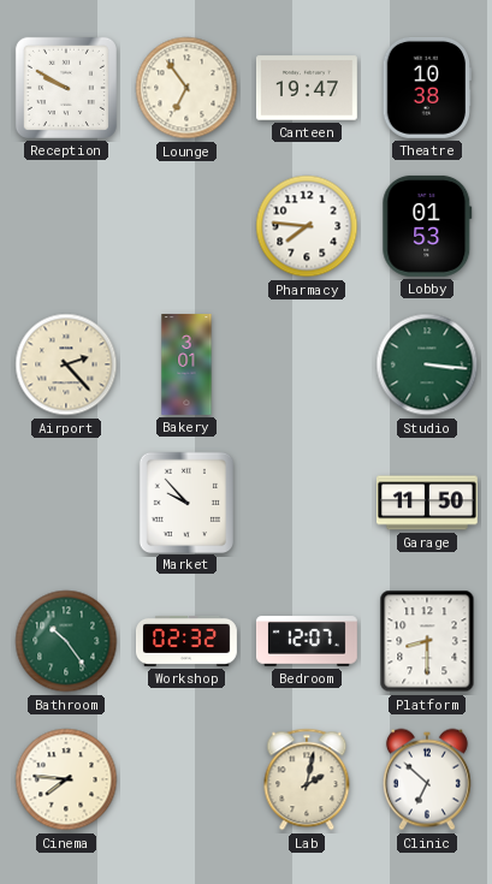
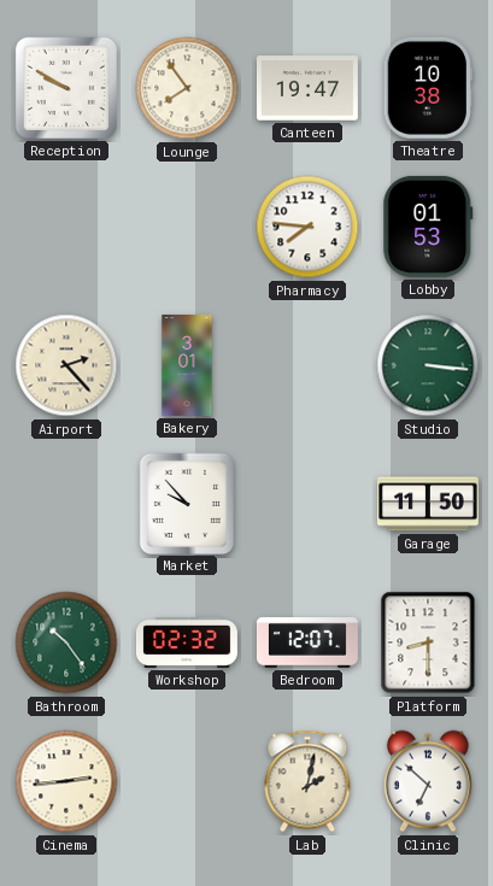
Lounge: 6:54 -> 7:54 (187, 88)
Cinema: 7:46 -> 2:44 (66, 781)
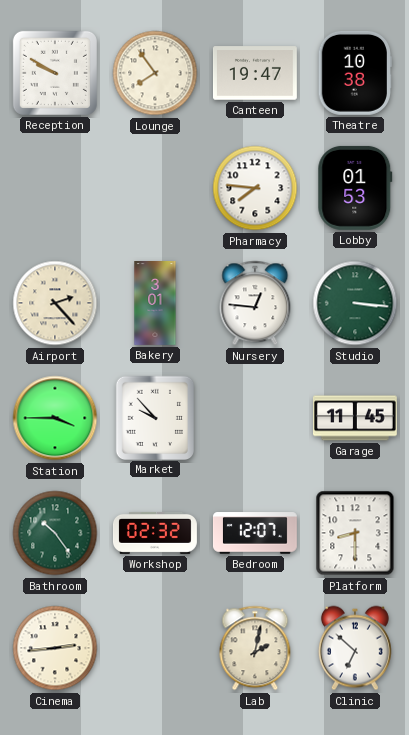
Nursery: none -> 12:46 (255, 303)
Station: none -> 3:45 (55, 418)
Garage: 11:50 -> 11:45 (355, 418)
